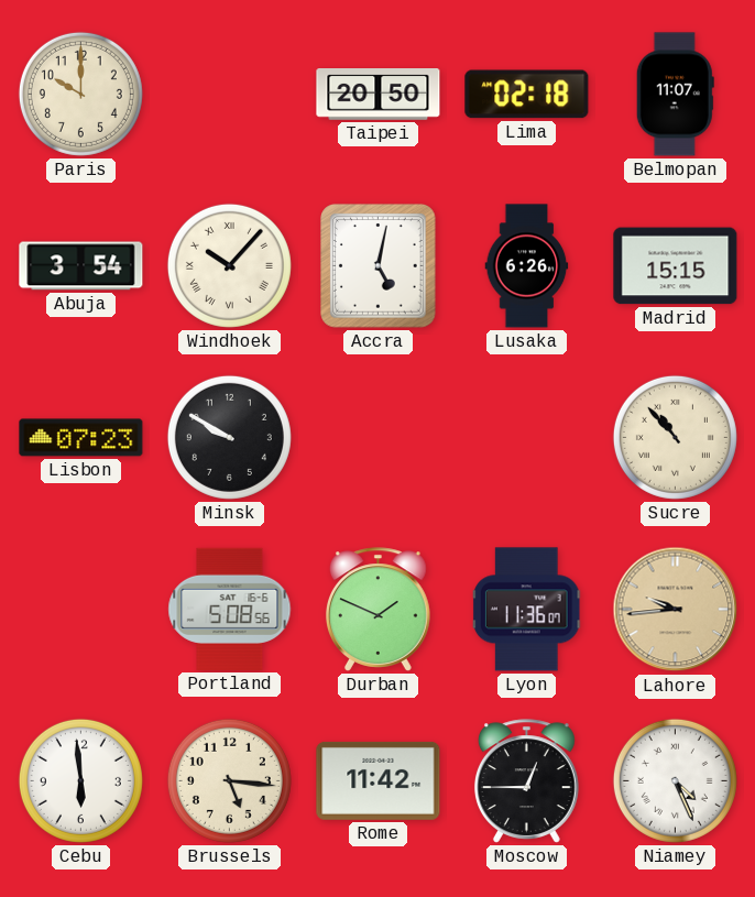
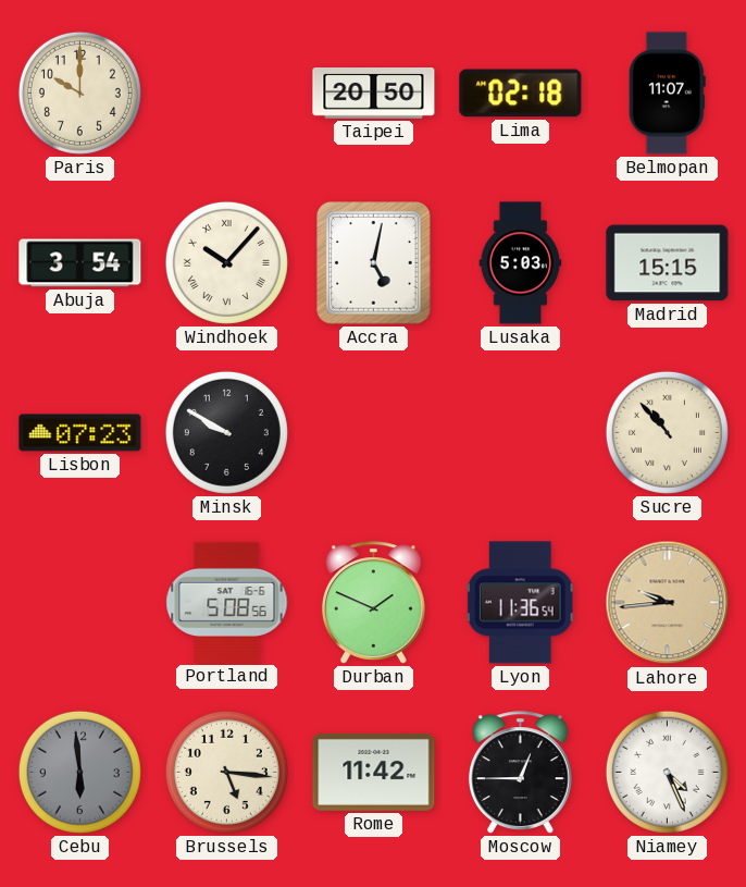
Lusaka: 6:26 -> 5:03 (521, 263)
Lyon: 11:36:07 -> 11:36:54 (521, 603)
Cebu dial: white -> grey (79, 772)
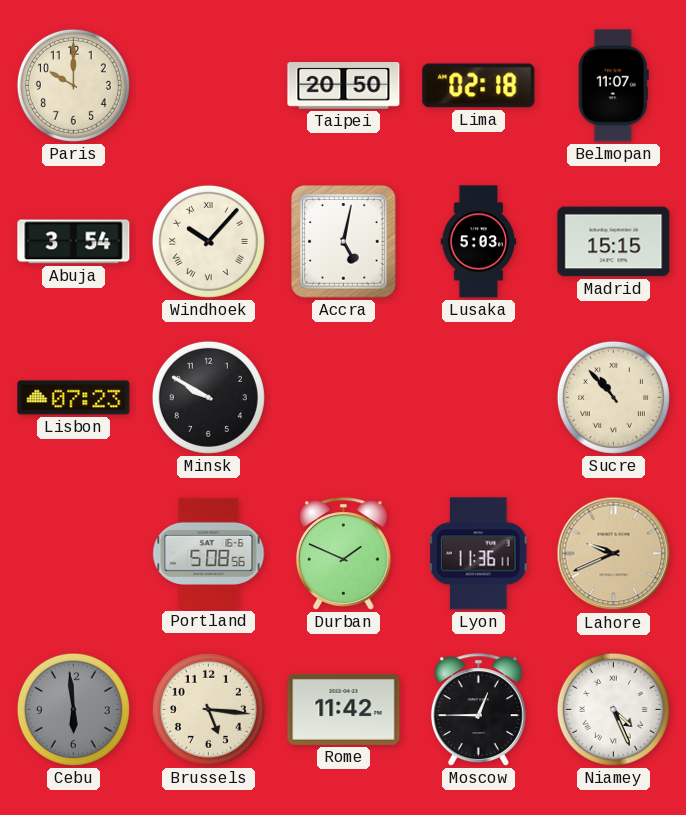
Lyon: 11:36:54 -> 11:36:11 (479, 554)
Lahore: 9:44 -> 9:41 (614, 554)
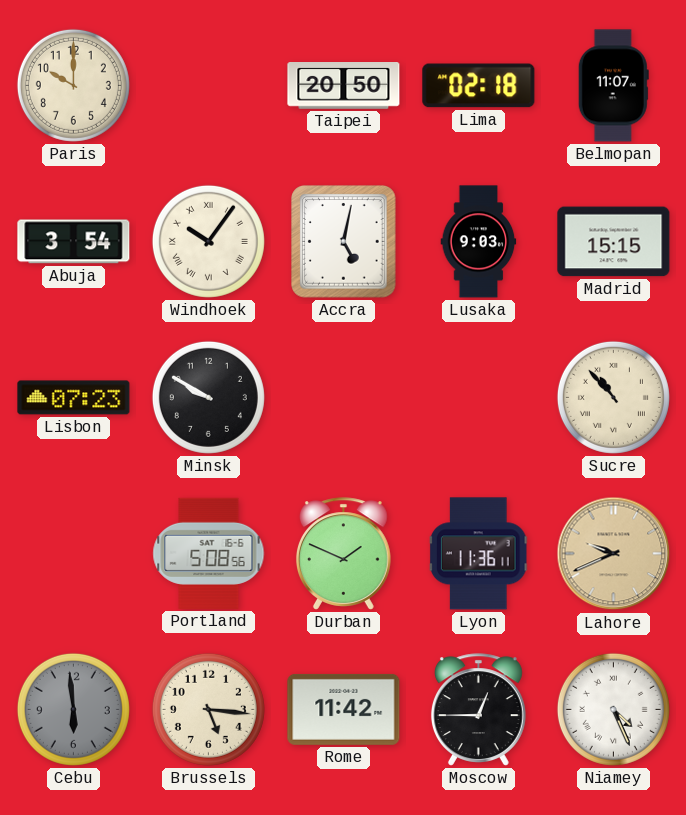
Windhoek: 10:07 -> 10:06 (208, 241)
Lusaka: 5:03 -> 9:03 (479, 242)
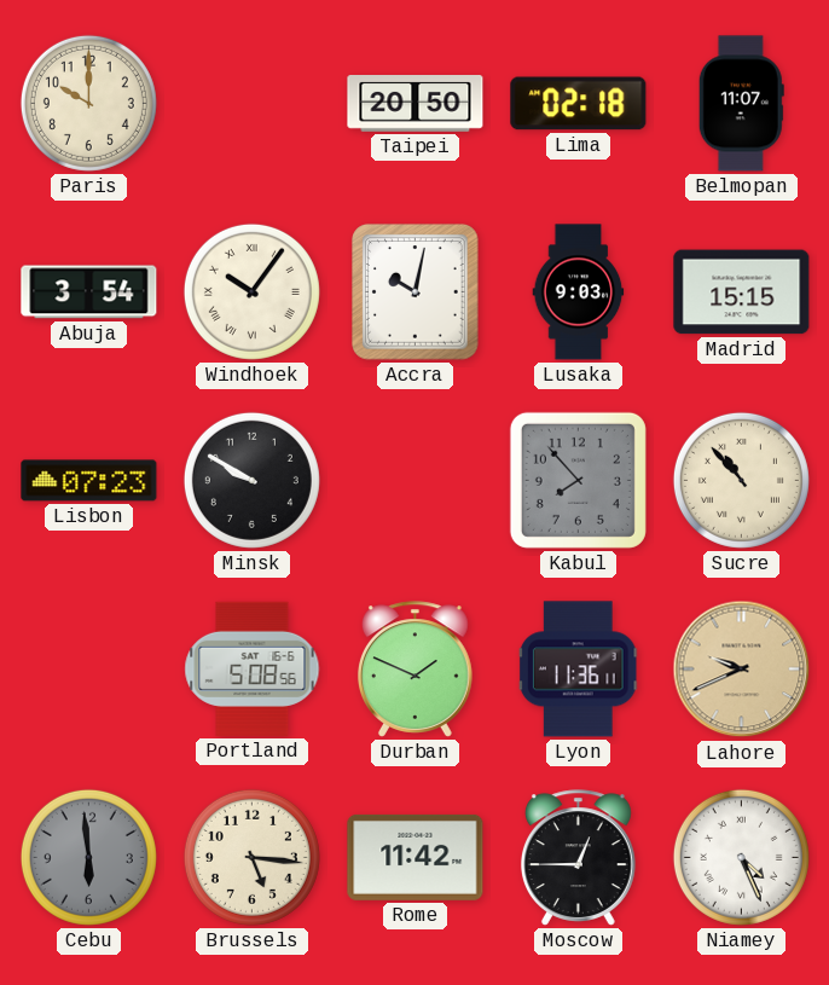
Accra: 5:02 -> 10:02 (416, 292)
Kabul: none -> 7:53 (578, 480)
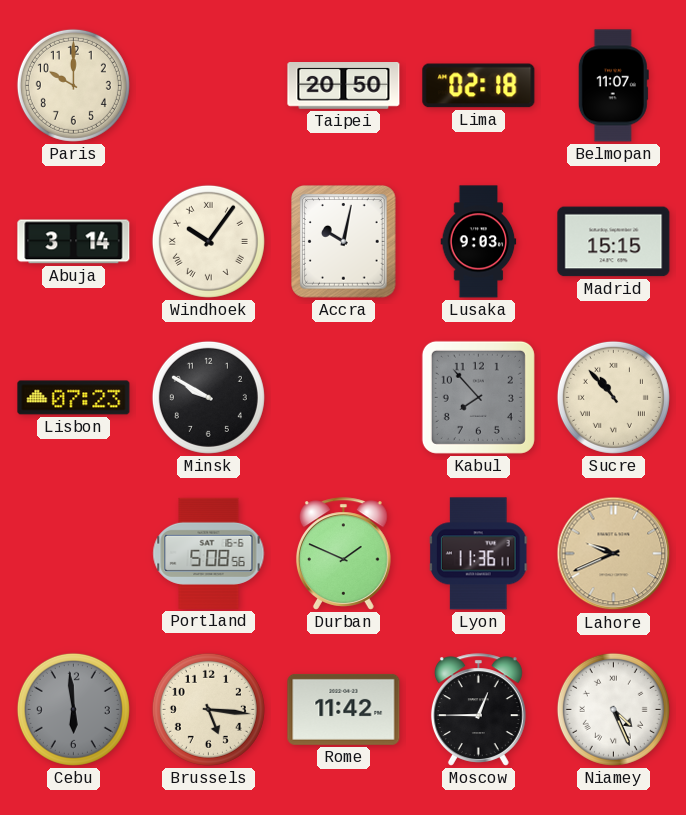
Abuja: 3:54 -> 3:14 (74, 242)
